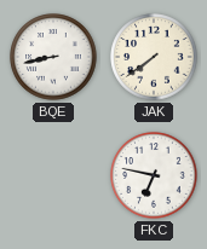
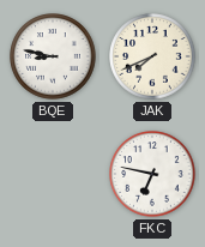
BQE: 8:43 -> 8:47 (53, 56)
JAK: 7:39 -> 7:41 (152, 56)
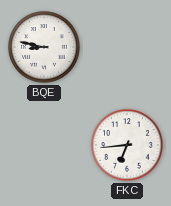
JAK: 7:41 -> none (152, 56)
FKC: 6:47 -> 6:44 (127, 145)
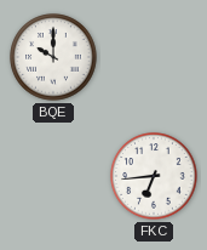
BQE: 8:47 -> 10:00 (53, 57)
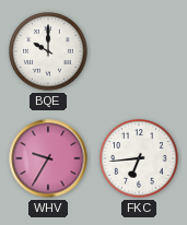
WHV: none -> 9:35 (48, 158)
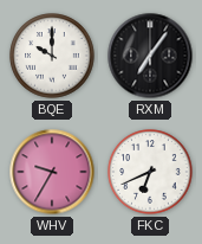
RXM: none -> 7:06 (150, 56)
FKC: 6:44 -> 6:41 (150, 172)
